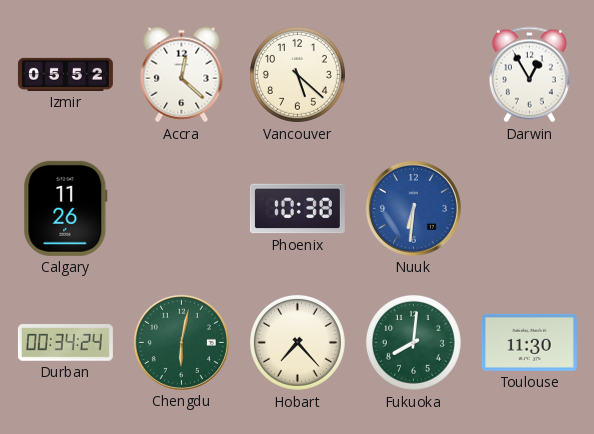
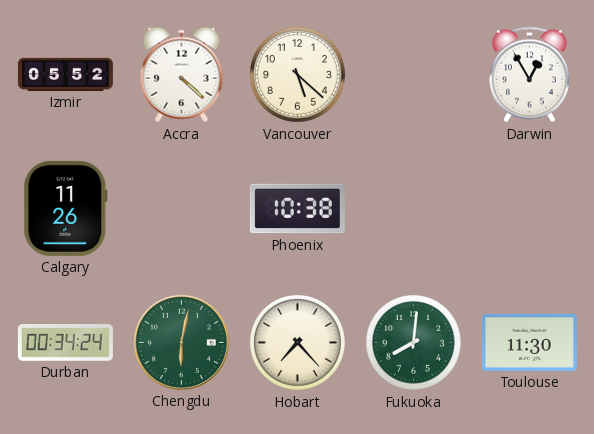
Accra: 12:22 -> 4:22 (182, 75)
Nuuk: 6:31 -> none (413, 208)
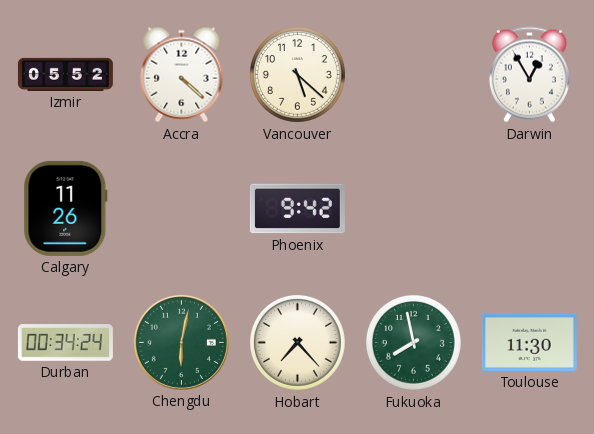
Phoenix: 10:38 -> 9:42 (297, 209)
Fukuoka: 8:01 -> 7:58 (413, 342)
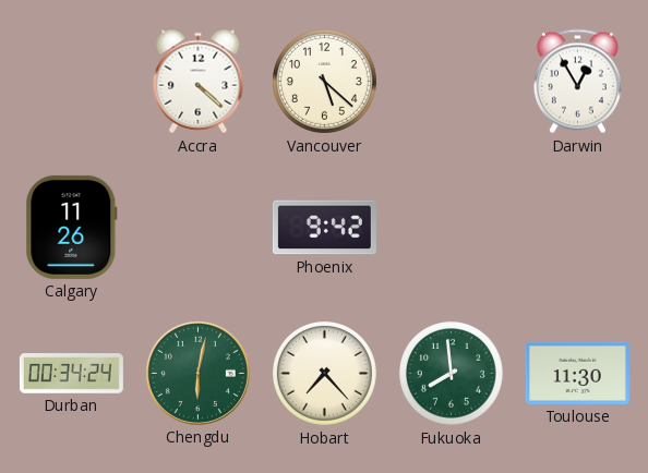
Izmir: 05:52 -> none (65, 74)
Fukuoka: 7:58 -> 7:59 (451, 373)
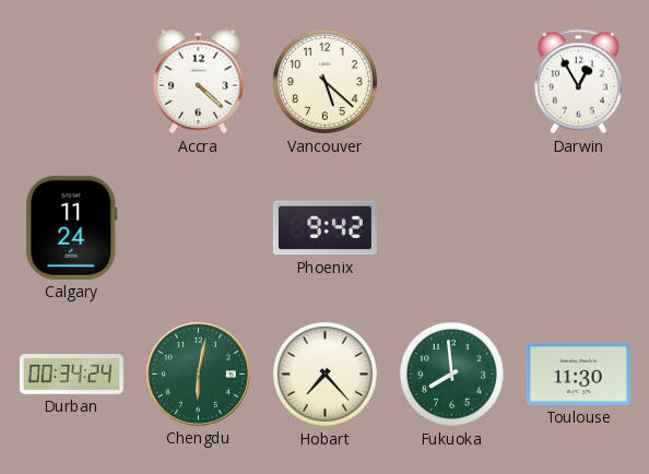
Calgary: 11:26 -> 11:24 (72, 227)
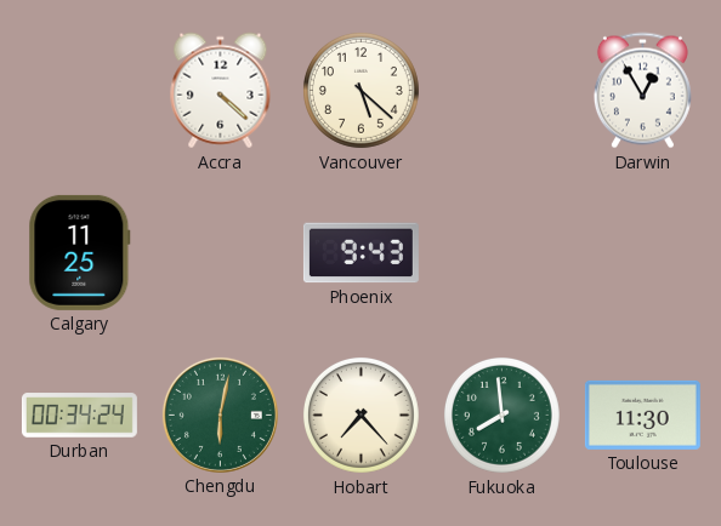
Calgary: 11:24 -> 11:25 (80, 252)
Phoenix: 9:42 -> 9:43 (360, 253)
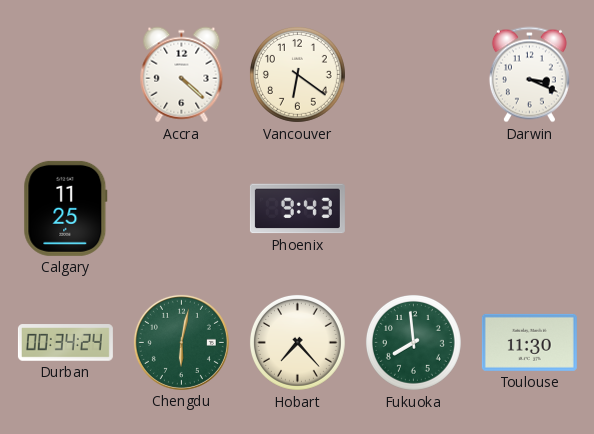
Vancouver: 5:22 -> 6:21 (297, 74)
Darwin: 12:55 -> 3:19 (529, 75)
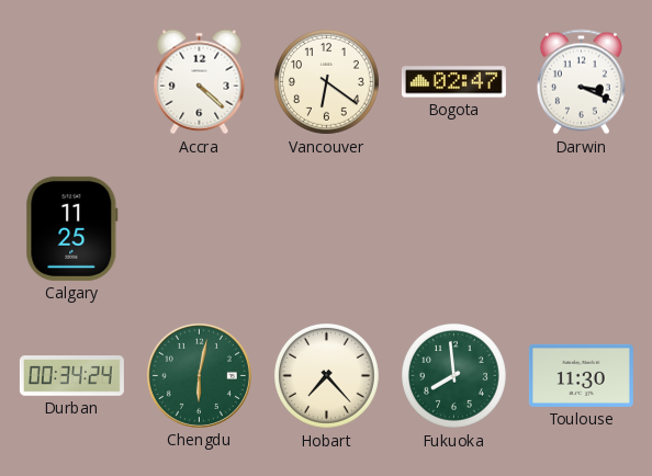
Bogota: none -> 02:47 (453, 82)
Phoenix: 9:43 -> none (297, 209)
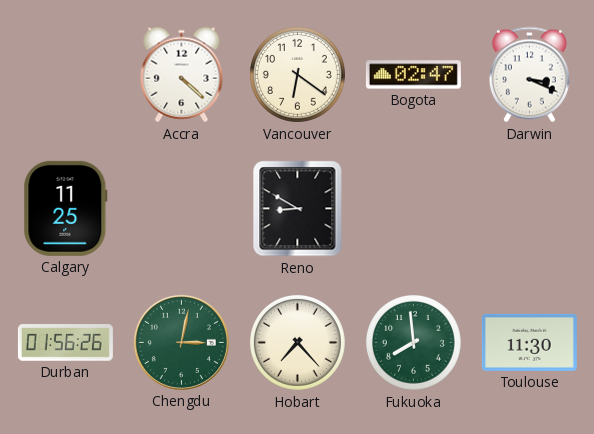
Reno: none -> 8:50 (298, 209)
Durban: 00:34 -> 01:56 (65, 343)
Chengdu: 6:02 -> 3:02 (181, 342)
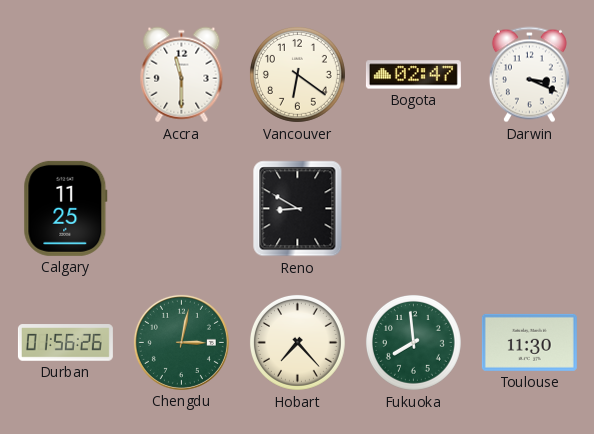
Accra: 4:22 -> 11:30 (182, 75)
